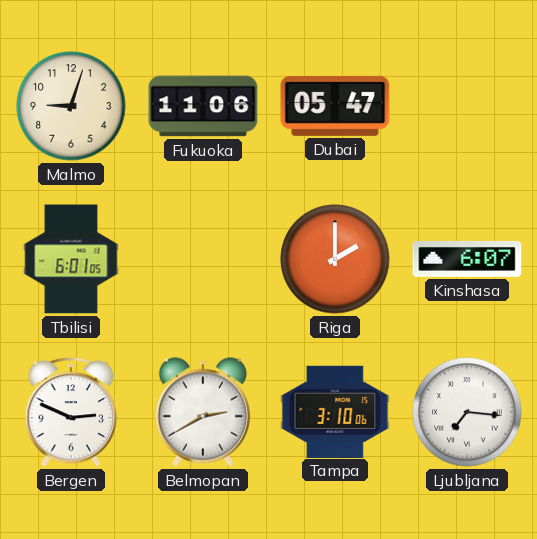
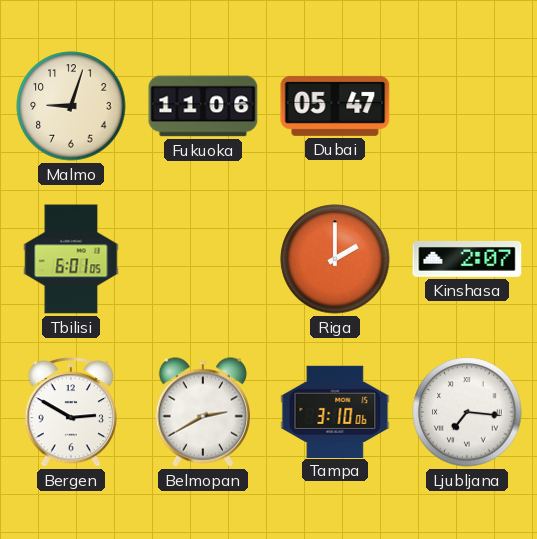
Kinshasa: 6:07 -> 2:07 (467, 259)
Bergen: 2:49 -> 2:50 (71, 412)
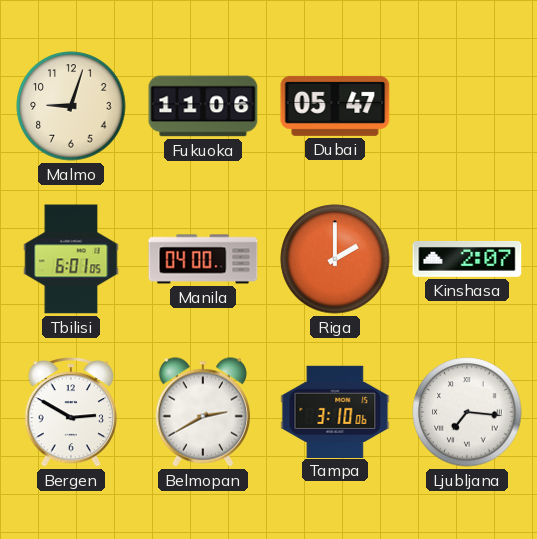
Manila: none -> 04:00 (203, 259)
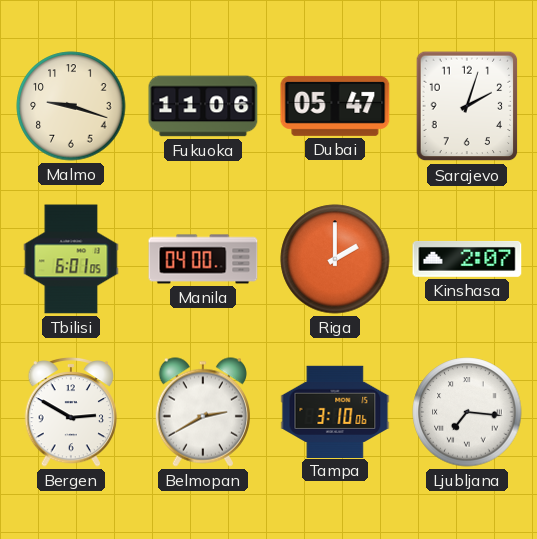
Malmo: 9:03 -> 9:18 (71, 106)
Sarajevo: none -> 2:03 (467, 106)
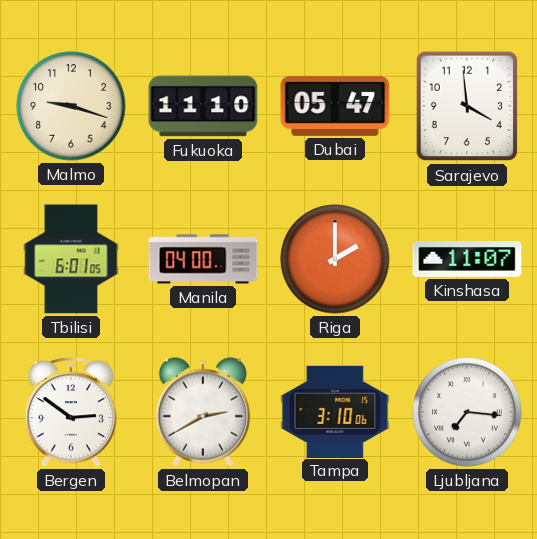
Fukuoka: 11:06 -> 11:10 (203, 106)
Sarajevo: 2:03 -> 3:59 (467, 106)
Kinshasa: 2:07 -> 11:07 (467, 259)
Bergen: 2:50 -> 2:51 (71, 412)
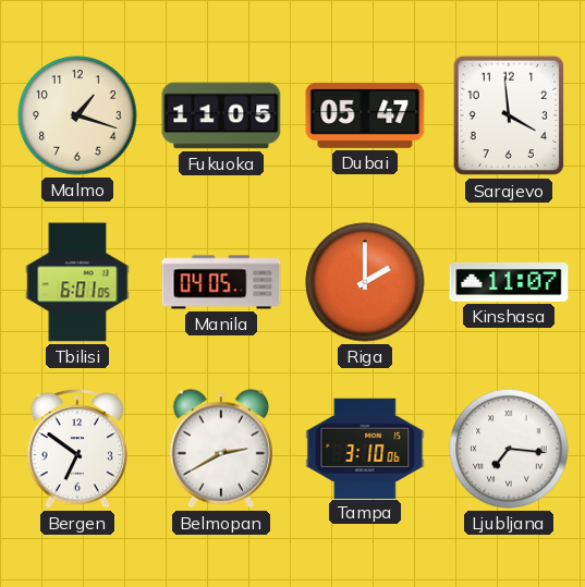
Malmo: 9:18 -> 1:18 (77, 115)
Fukuoka: 11:10 -> 11:05 (221, 115)
Manila: 04:00 -> 04:05 (221, 282)
Bergen: 2:51 -> 6:51 (77, 449)
